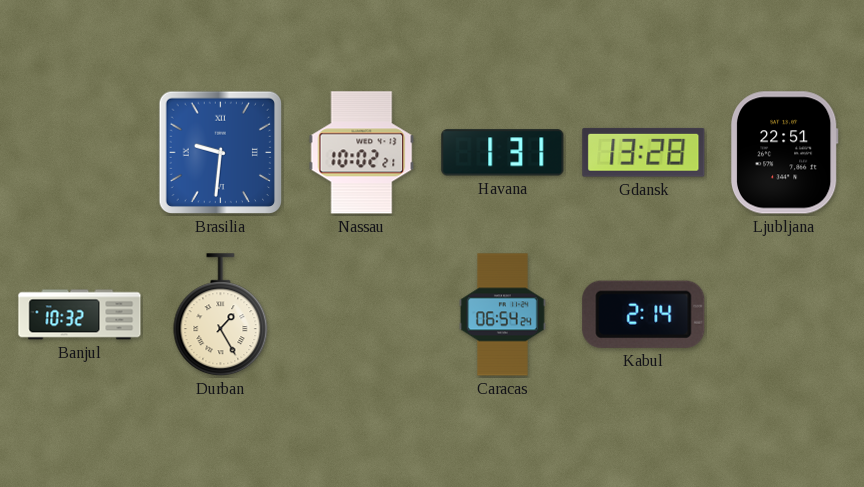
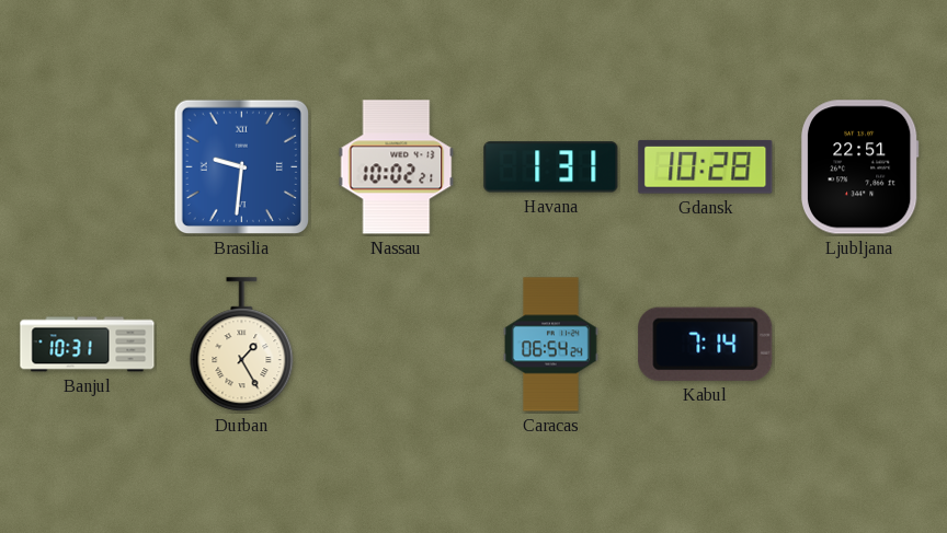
Gdansk: 13:28 -> 10:28 (706, 166)
Banjul: 10:32 -> 10:31 (88, 345)
Kabul: 2:14 -> 7:14 (706, 344)
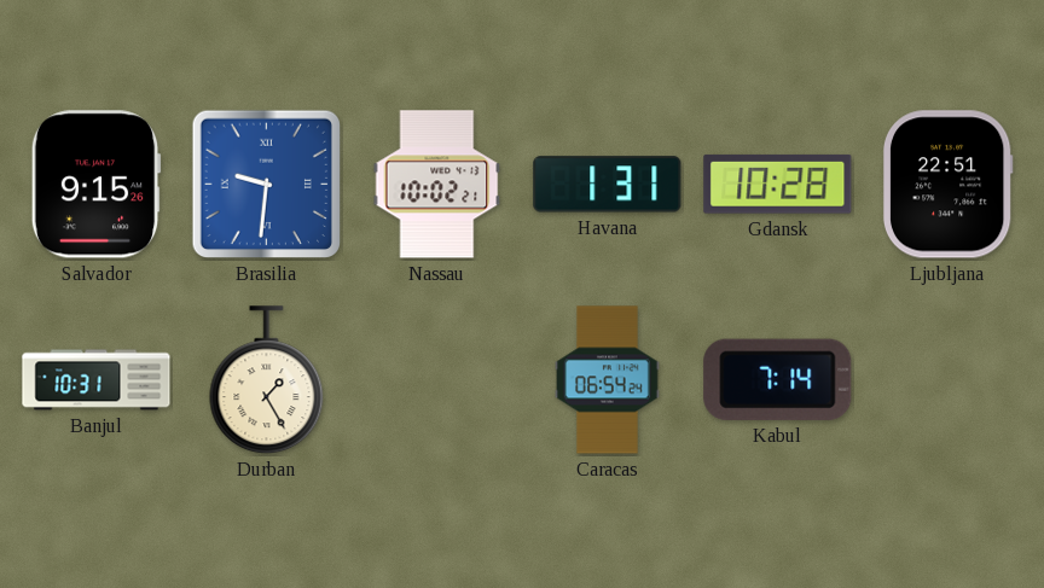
Salvador: none -> 9:15 (95, 185)
